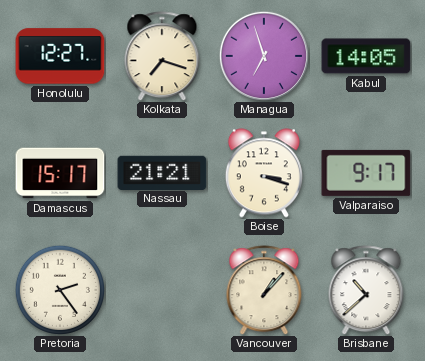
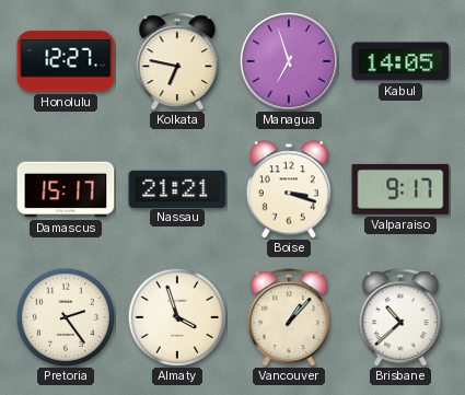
Kolkata: 7:18 -> 6:47 (177, 61)
Almaty: none -> 3:57 (176, 316)
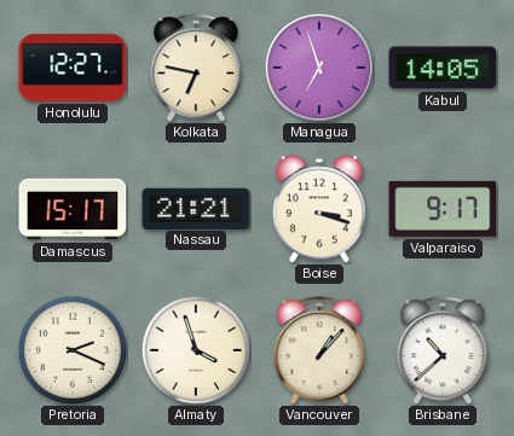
Pretoria: 2:24 -> 2:19 (71, 349)
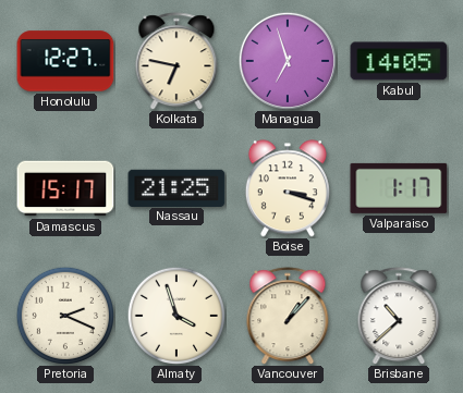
Nassau: 21:21 -> 21:25 (176, 187)
Valparaiso: 9:17 -> 1:17 (399, 188)
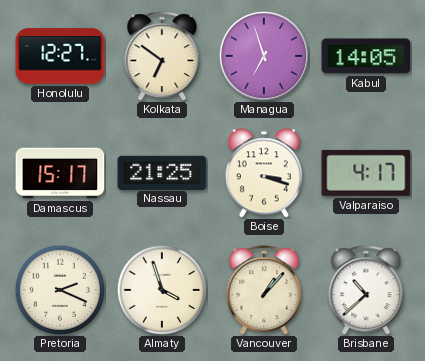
Kolkata: 6:47 -> 6:51 (162, 56)
Valparaiso: 1:17 -> 4:17 (366, 173)
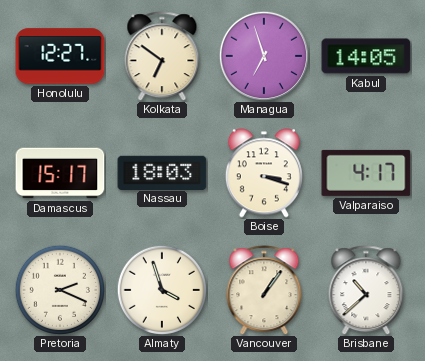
Nassau: 21:25 -> 18:03 (162, 172)
Vancouver: 1:07 -> 1:06 (264, 290)
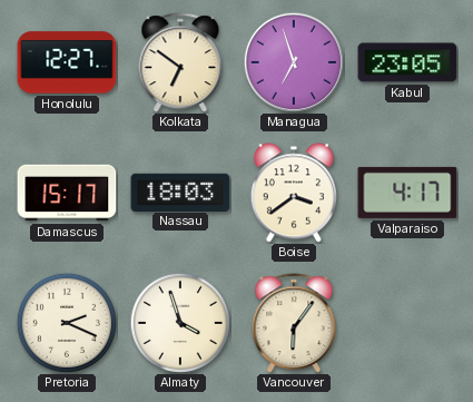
Kabul: 14:05 -> 23:05 (407, 62)
Boise: 3:18 -> 3:39 (294, 193)
Vancouver: 1:06 -> 6:06 (294, 323)
Brisbane: 10:38 -> none (366, 290)
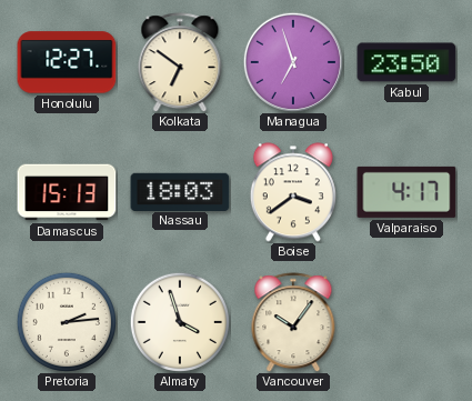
Kabul: 23:05 -> 23:50 (406, 62)
Damascus: 15:17 -> 15:13 (67, 192)
Pretoria: 2:19 -> 2:14 (66, 321)
Vancouver: 6:06 -> 10:06 (293, 322)
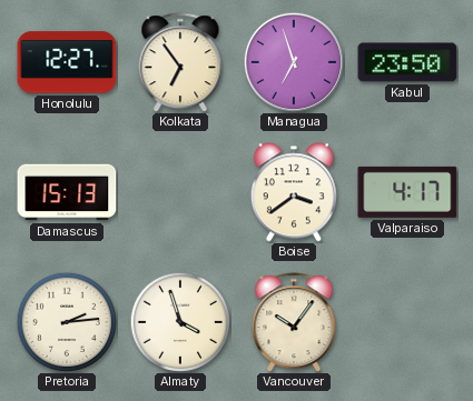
Kolkata: 6:51 -> 6:54 (180, 62)
Nassau: 18:03 -> none (180, 191)
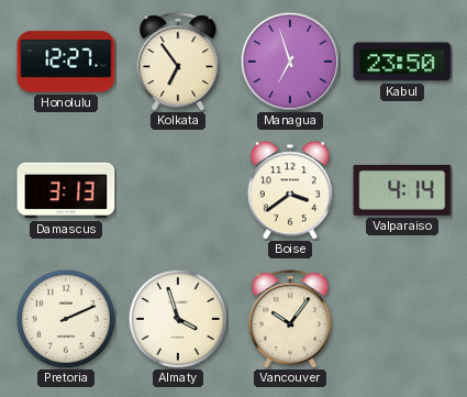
Damascus: 15:13 -> 3:13 (66, 190)
Valparaiso: 4:17 -> 4:14 (402, 190)
Pretoria: 2:14 -> 2:11 (65, 318)
